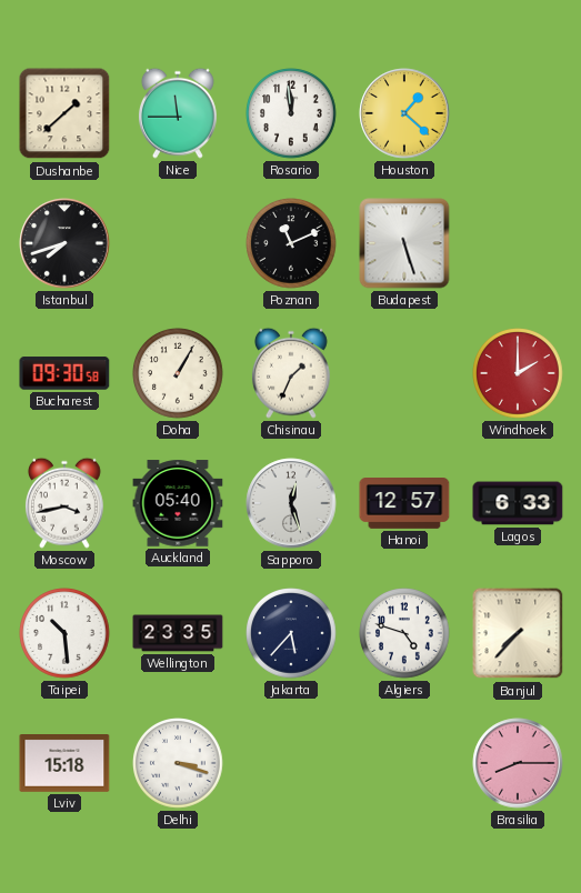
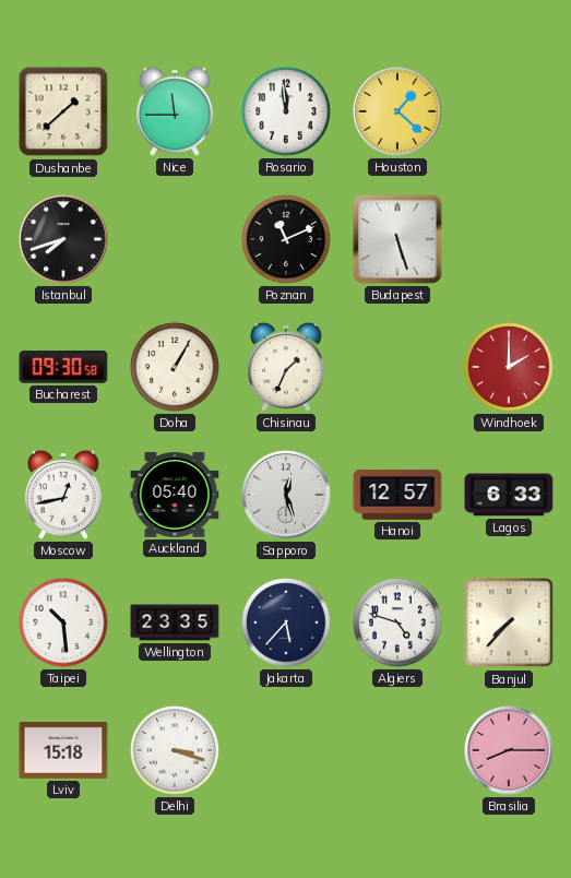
Moscow: 3:43 -> 12:43 (63, 495)
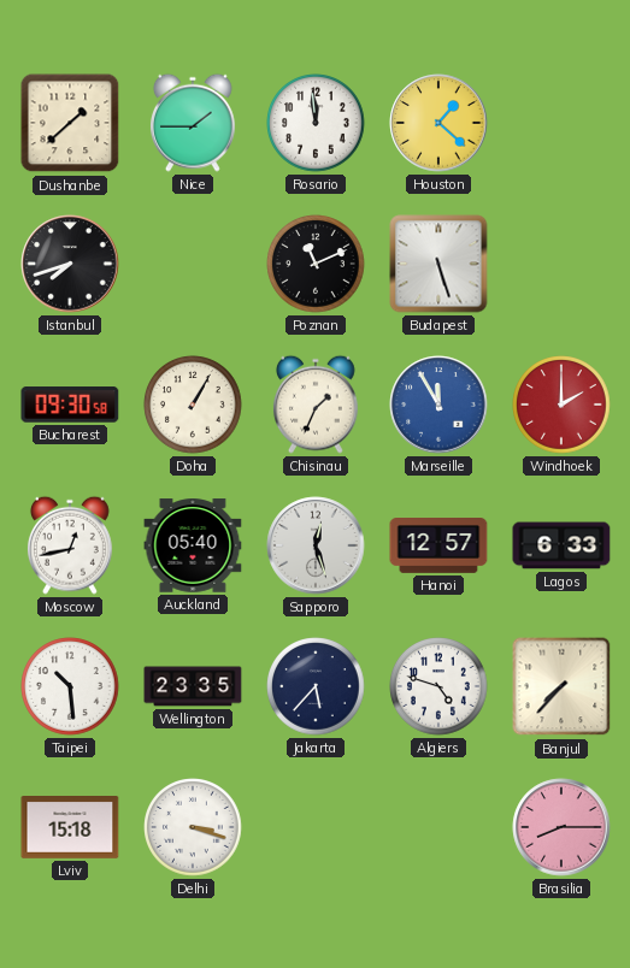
Nice: 11:45 -> 1:45 (193, 123)
Marseille: none -> 11:55 (438, 405)
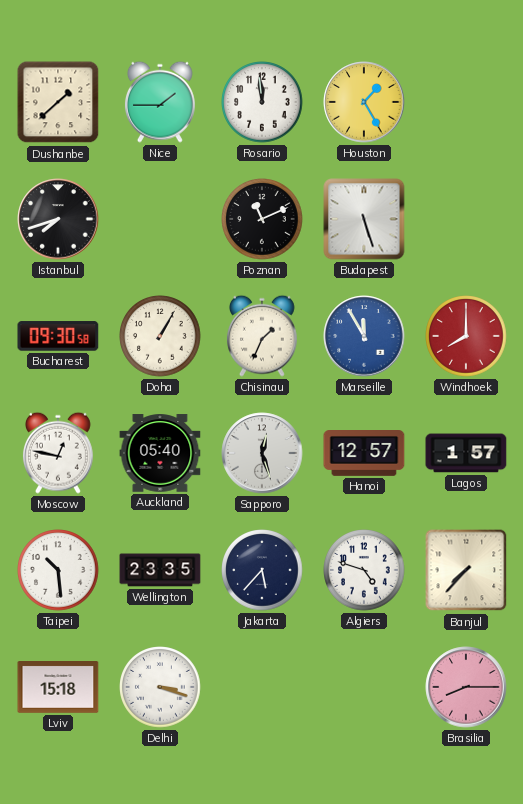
Houston: 1:22 -> 1:25 (364, 102)
Windhoek: 2:00 -> 8:00 (466, 336)
Moscow: 12:43 -> 12:47 (58, 453)
Lagos: 6:33 -> 1:57 (466, 453)
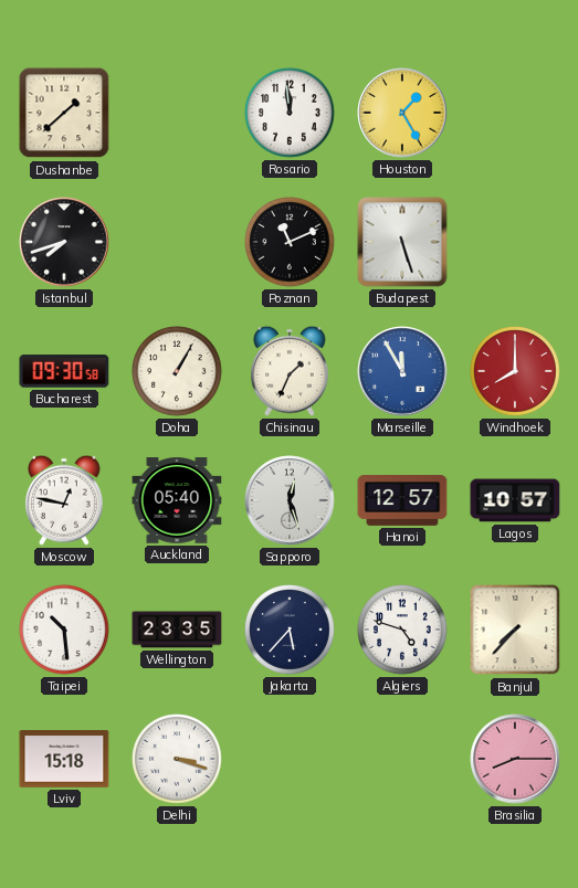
Nice: 1:45 -> none (160, 102)
Lagos: 1:57 -> 10:57 (515, 500)
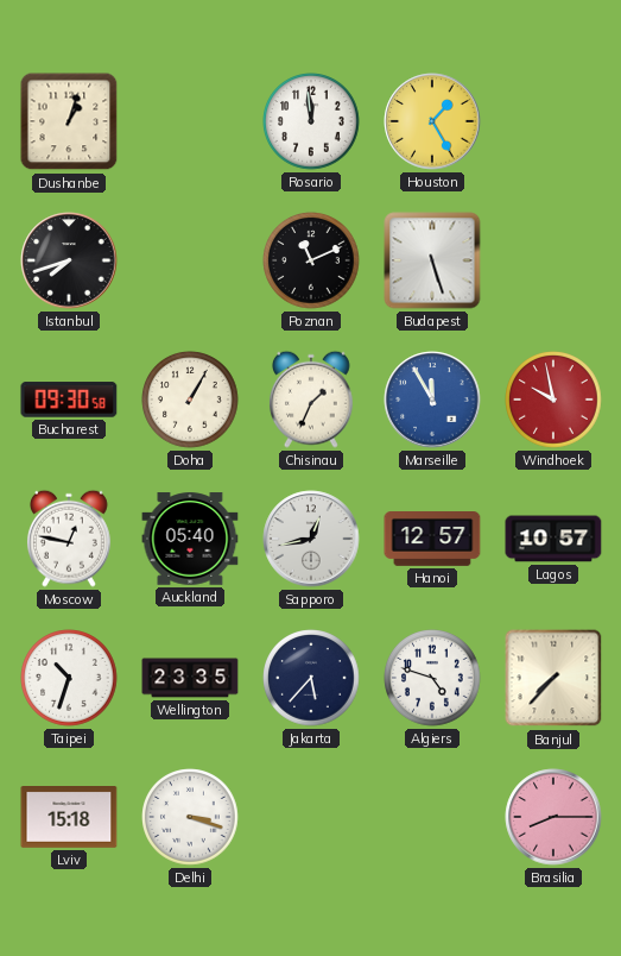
Dushanbe: 1:38 -> 1:03 (69, 121)
Windhoek: 8:00 -> 9:58 (553, 400)
Sapporo: 12:27 -> 12:43 (311, 539)
Taipei: 10:29 -> 10:33 (69, 678)
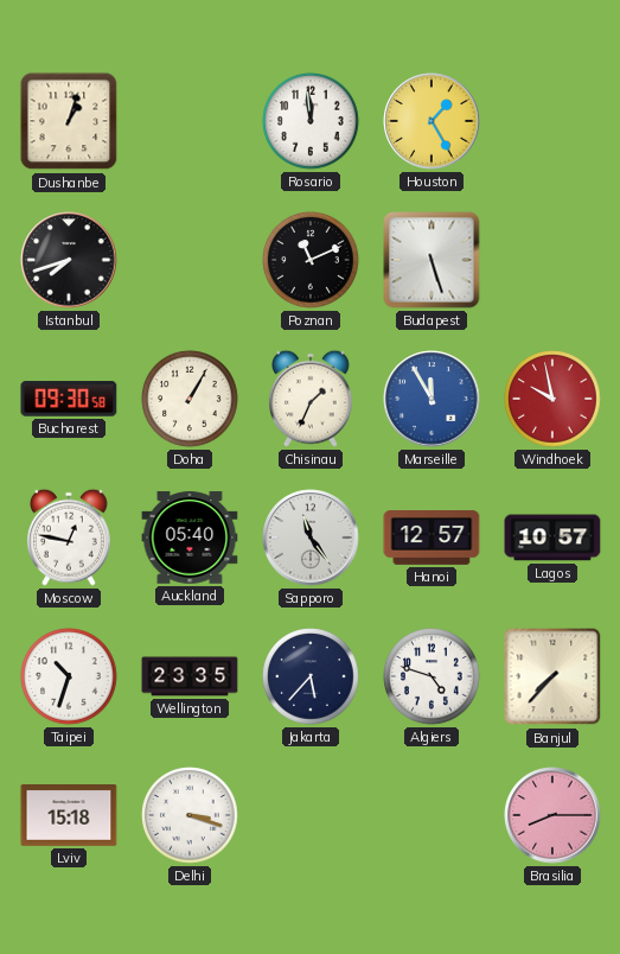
Sapporo: 12:43 -> 11:24 (311, 538)
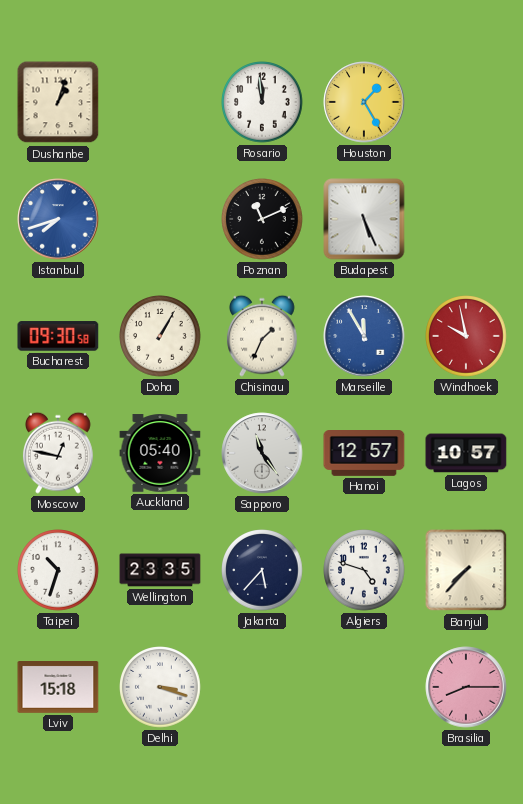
Istanbul dial: black -> blue (58, 219)
Budapest: 5:27 -> 5:26 (364, 219)
